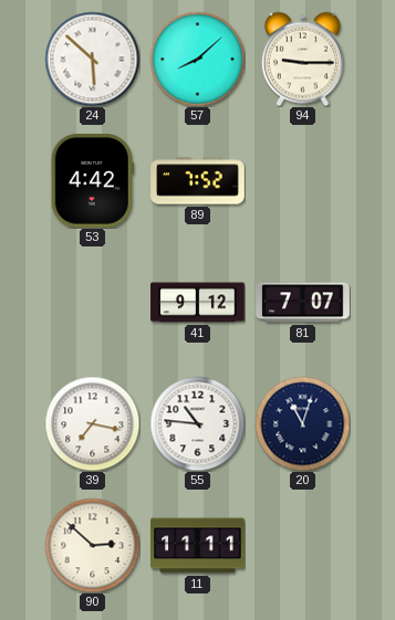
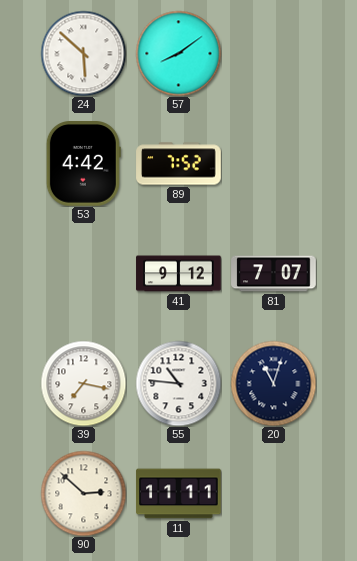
57: 8:08 -> 8:09 (178, 53)
94: 9:15 -> none (302, 59)
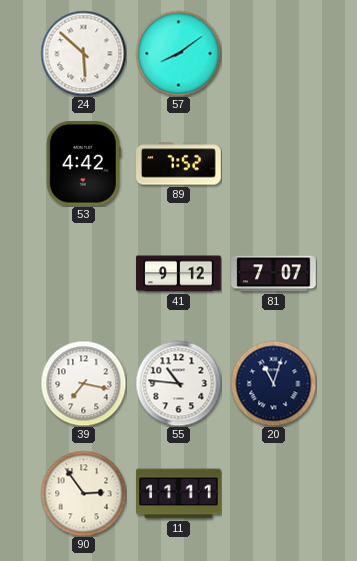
90: 2:52 -> 2:54 (83, 493)
